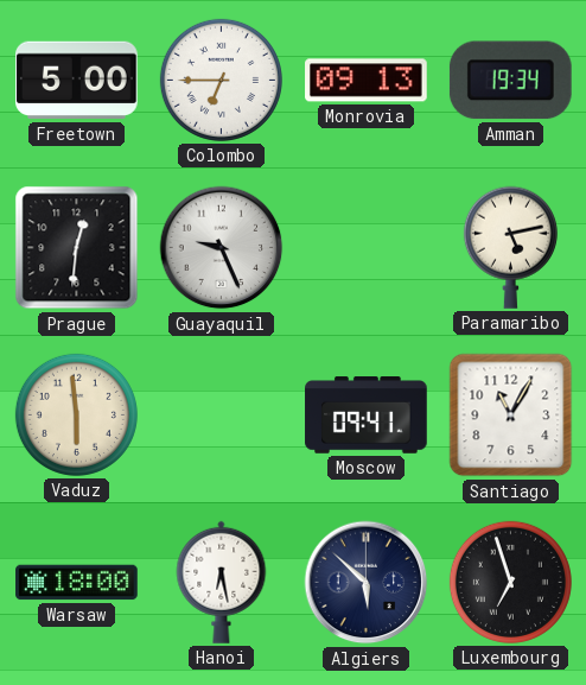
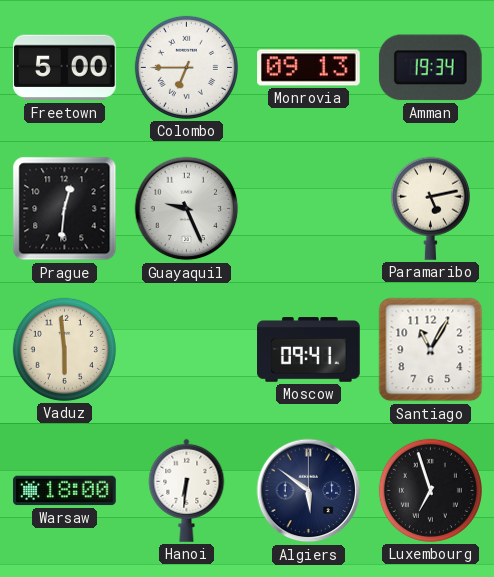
Hanoi: 6:28 -> 6:31 (187, 490)
Algiers: 5:52 -> 5:51 (309, 491)
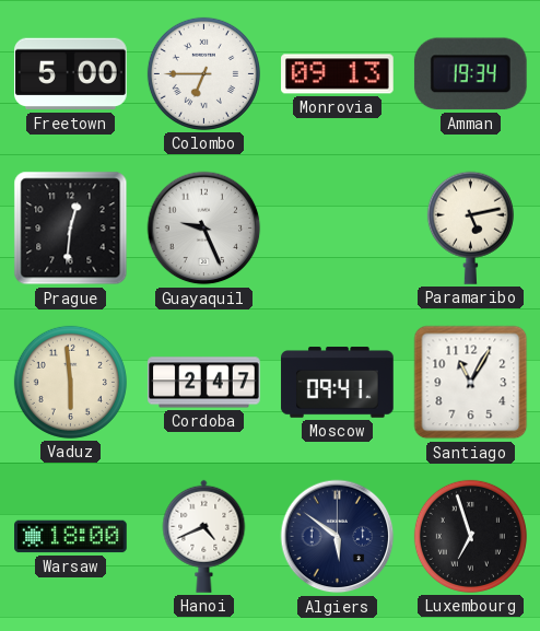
Cordoba: none -> 2:47 (204, 383)
Hanoi: 6:31 -> 4:41 (204, 536)
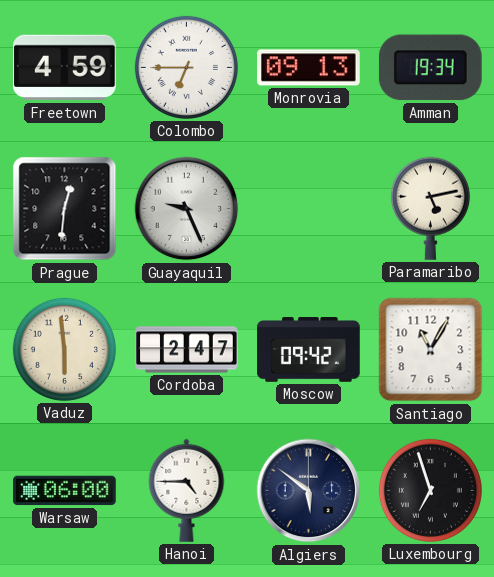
Freetown: 5:00 -> 4:59 (65, 68)
Moscow: 09:41 -> 09:42 (309, 350)
Warsaw: 18:00 -> 06:00 (65, 491)
Hanoi: 4:41 -> 4:45 (187, 490)
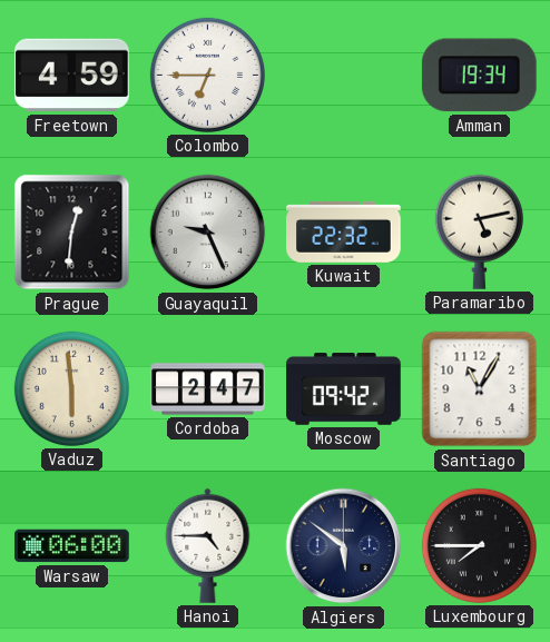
Monrovia: 09:13 -> none (309, 68)
Kuwait: none -> 22:32 (344, 231)
Luxembourg: 6:57 -> 7:45 (479, 545)
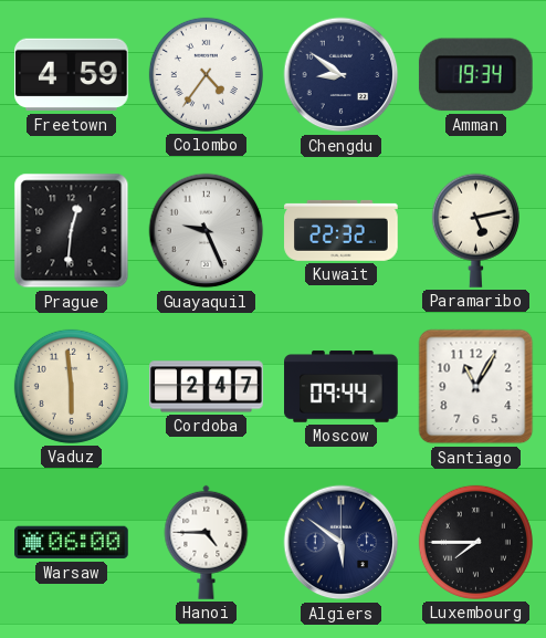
Colombo: 6:45 -> 4:36 (206, 74)
Chengdu: none -> 8:51 (342, 75)
Moscow: 09:42 -> 09:44 (342, 387)
